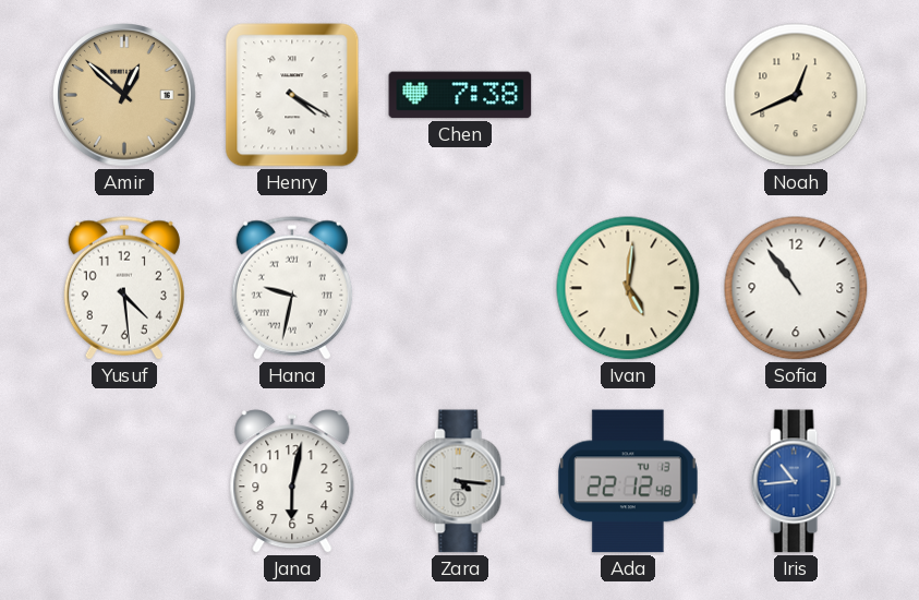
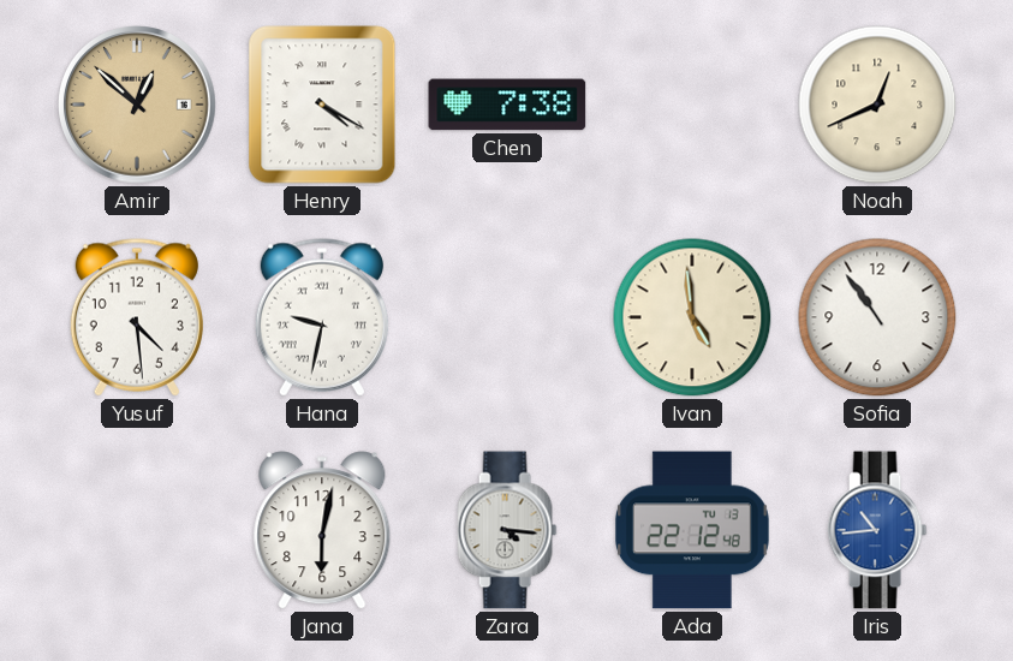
Ivan: 5:01 -> 4:59 (692, 317)
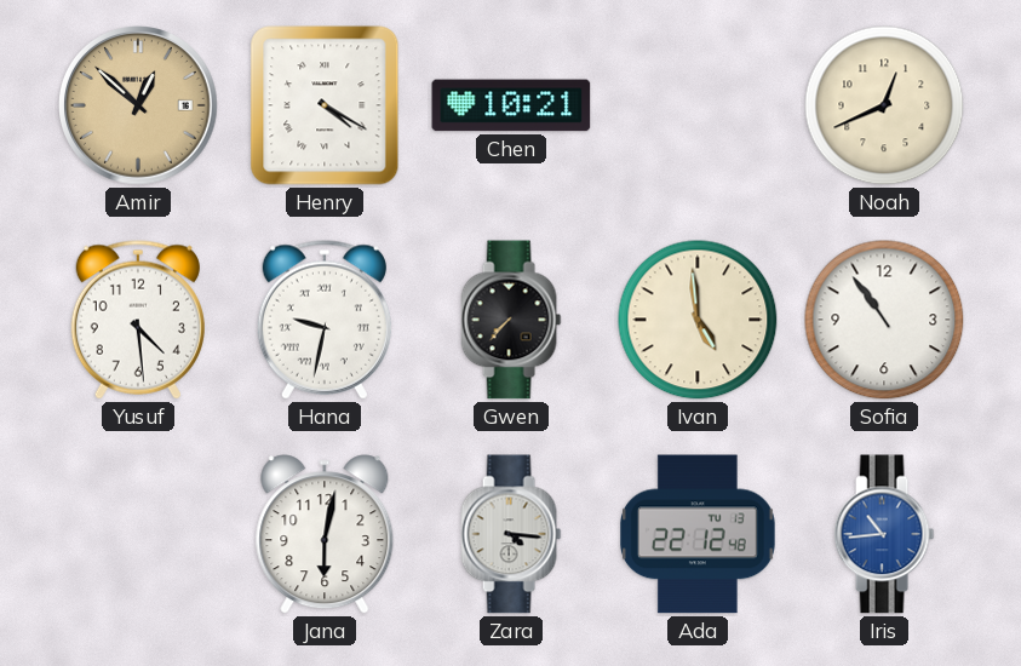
Chen: 7:38 -> 10:21 (511, 105)
Gwen: none -> 7:37 (511, 320)
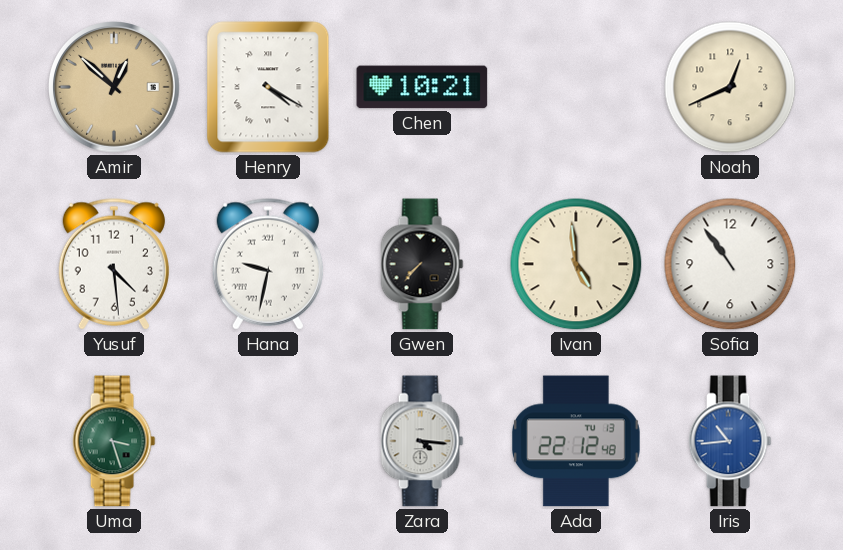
Uma: none -> 3:27 (114, 441)
Jana: 6:02 -> none (325, 534)
